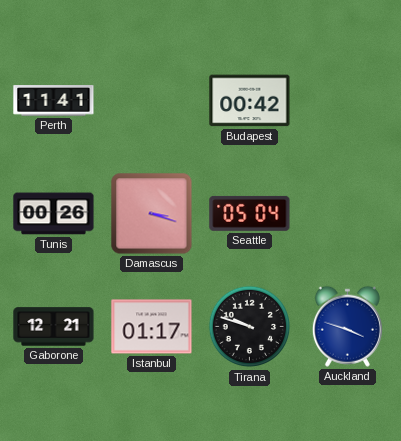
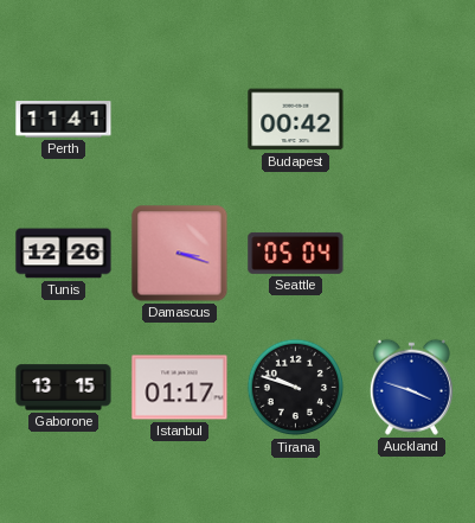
Tunis: 00:26 -> 12:26 (64, 254)
Gaborone: 12:21 -> 13:15 (64, 388)
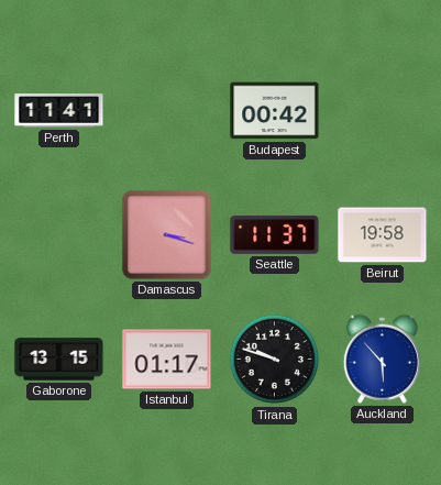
Tunis: 12:26 -> none (64, 254)
Seattle: 05:04 -> 11:37 (275, 234)
Beirut: none -> 19:58 (383, 235)
Auckland: 3:48 -> 5:53 (382, 359)
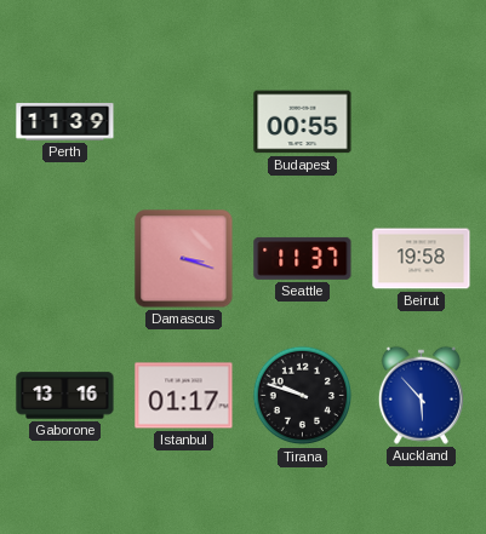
Perth: 11:41 -> 11:39 (65, 122)
Budapest: 00:42 -> 00:55 (303, 122)
Gaborone: 13:15 -> 13:16 (65, 396)
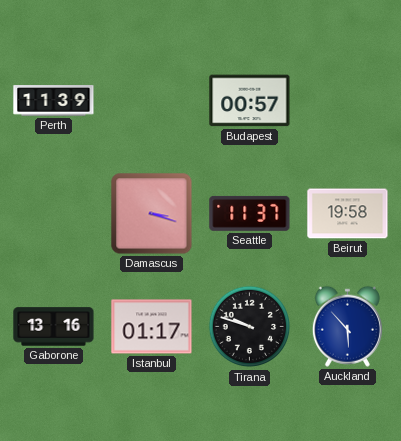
Budapest: 00:55 -> 00:57 (250, 101)
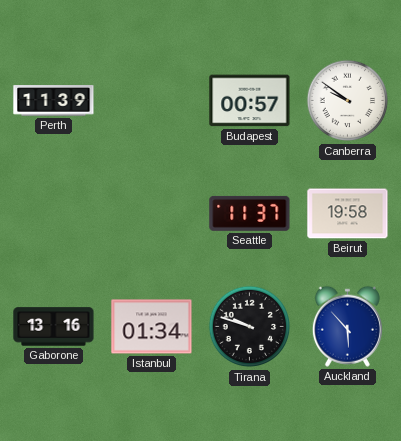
Canberra: none -> 9:51 (348, 101)
Damascus: 3:18 -> none (152, 214)
Istanbul: 01:17 -> 01:34 (152, 327)
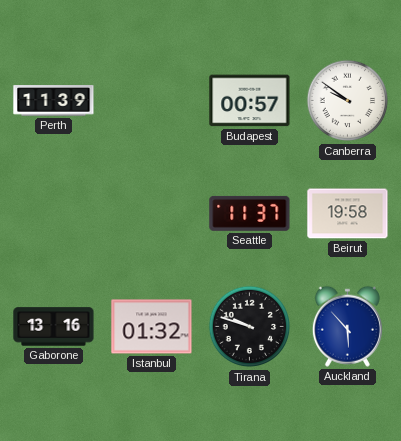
Istanbul: 01:34 -> 01:32 (152, 327)
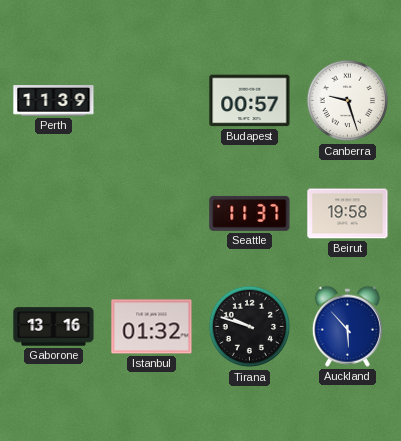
Canberra: 9:51 -> 9:27 (348, 101)
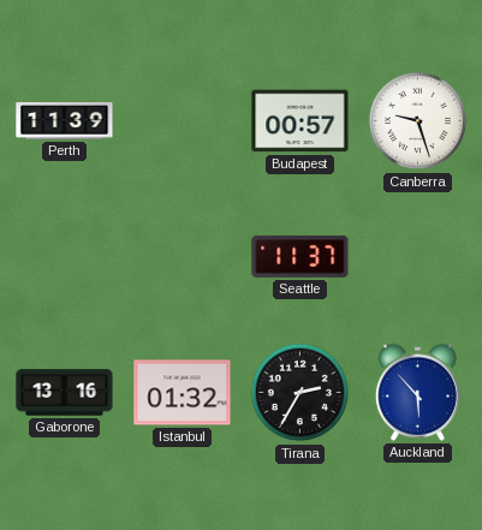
Beirut: 19:58 -> none (348, 214)
Tirana: 9:48 -> 2:35 (300, 393)
